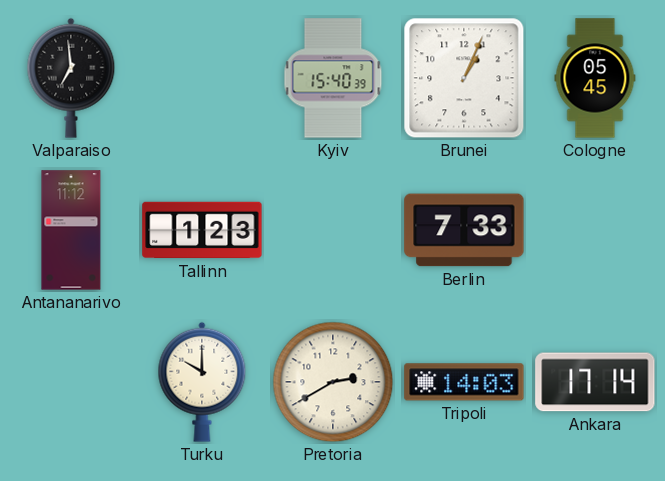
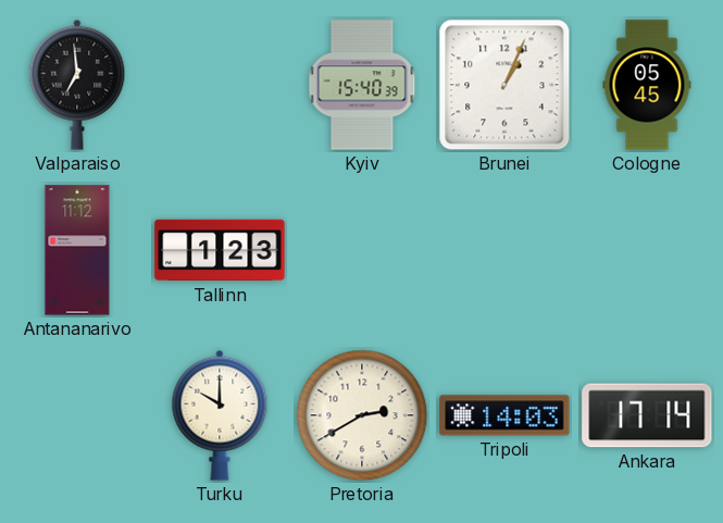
Berlin: 7:33 -> none (464, 230)
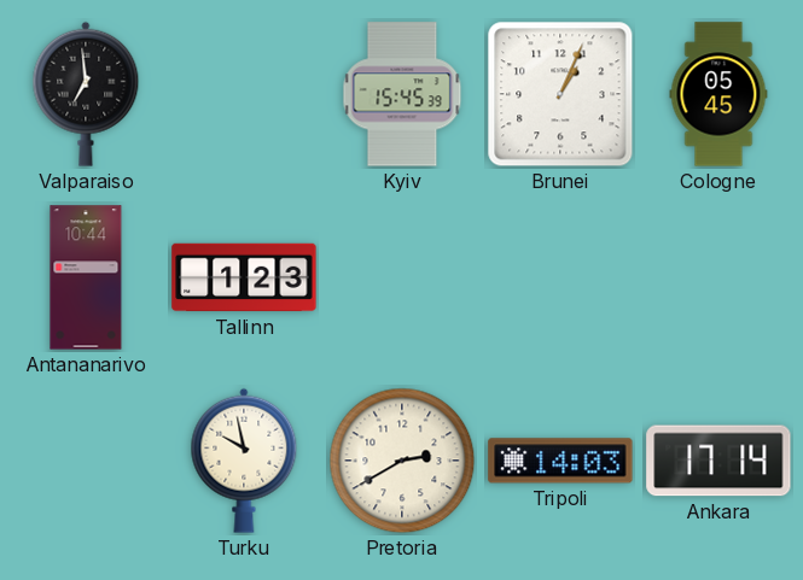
Kyiv: 15:40 -> 15:45 (402, 94)
Antananarivo: 11:12 -> 10:44 (86, 277)
Turku: 10:00 -> 9:58 (244, 461)
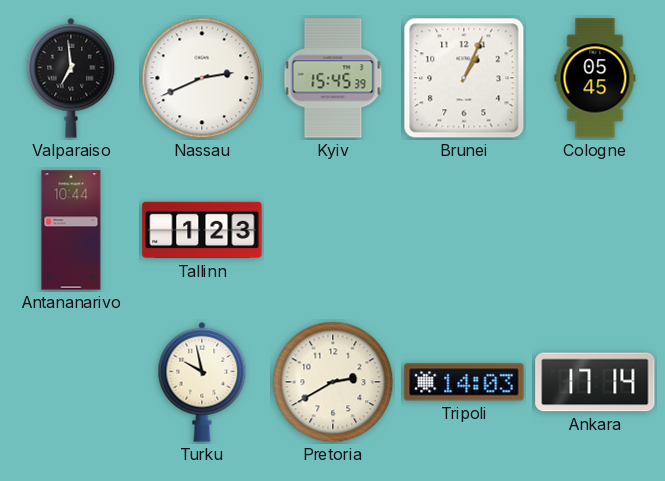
Nassau: none -> 2:41 (202, 78)
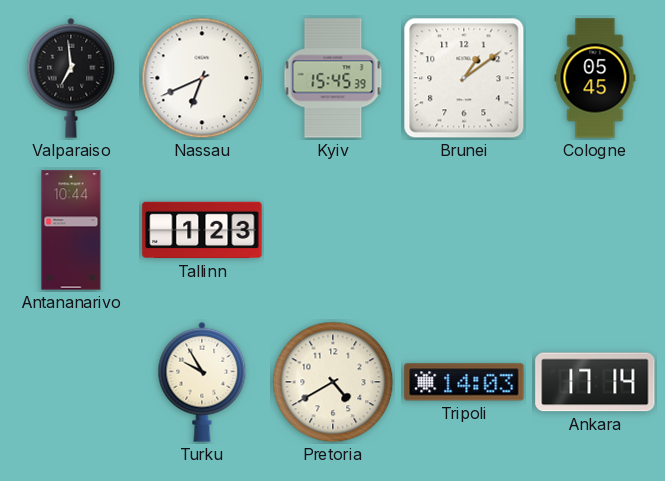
Nassau: 2:41 -> 6:41 (202, 78)
Brunei: 1:04 -> 1:09 (464, 78)
Turku: 9:58 -> 9:55 (202, 382)
Pretoria: 2:40 -> 4:40 (333, 382)
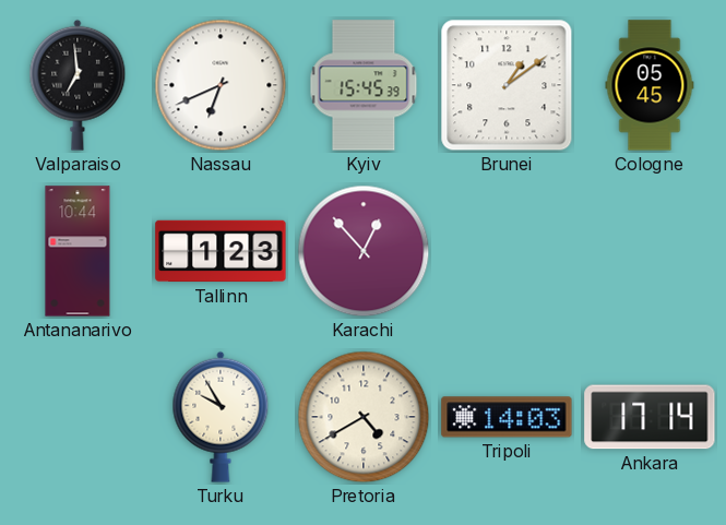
Karachi: none -> 12:53 (364, 251)
